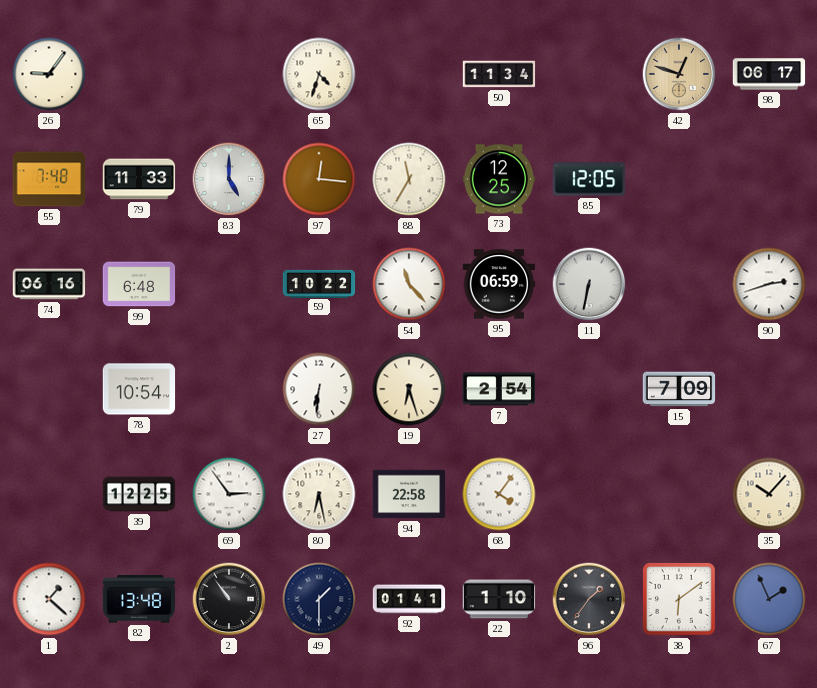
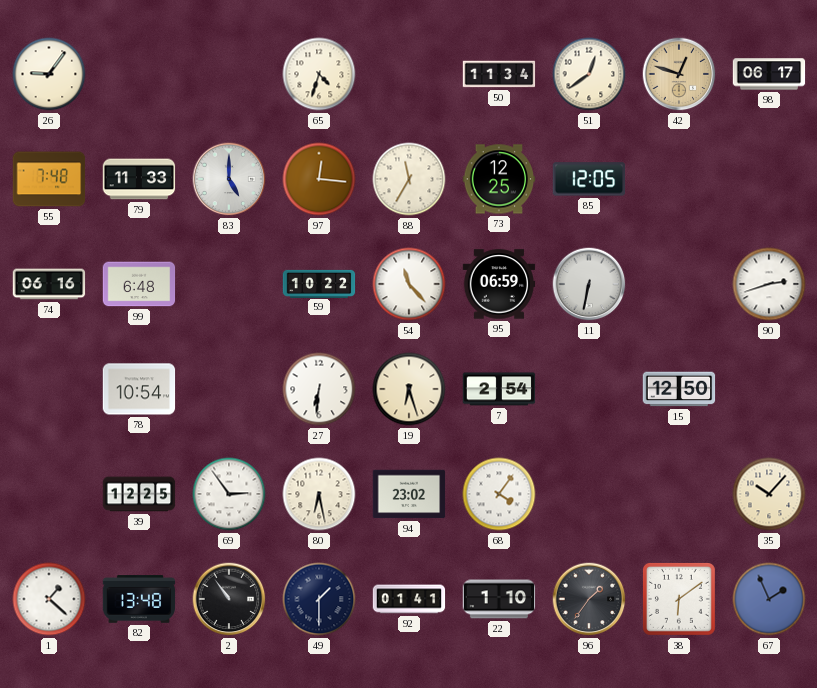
51: none -> 12:39 (589, 74)
15: 7:09 -> 12:50 (679, 389)
94: 22:58 -> 23:02 (409, 494)
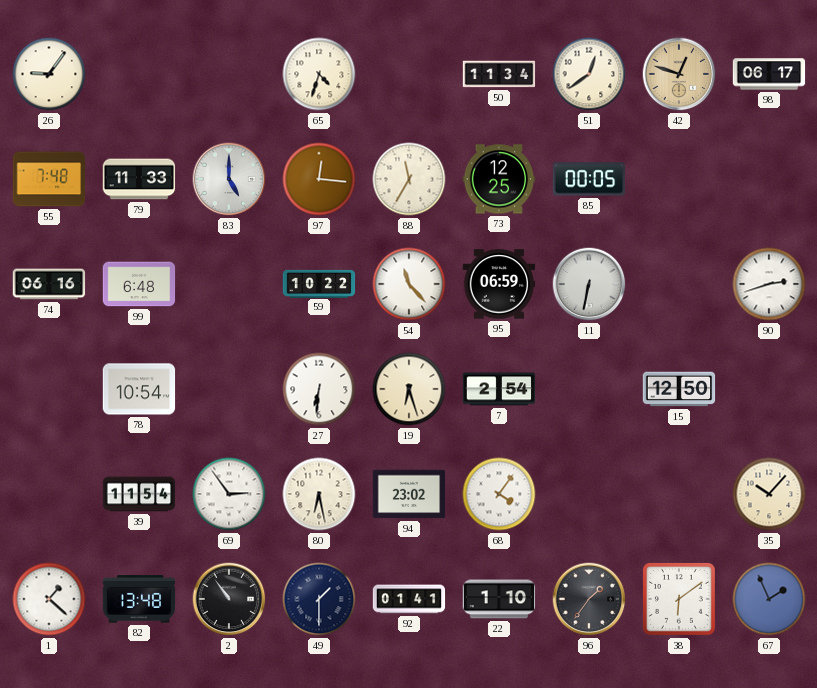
85: 12:05 -> 00:05 (589, 179)
39: 12:25 -> 11:54 (139, 494)
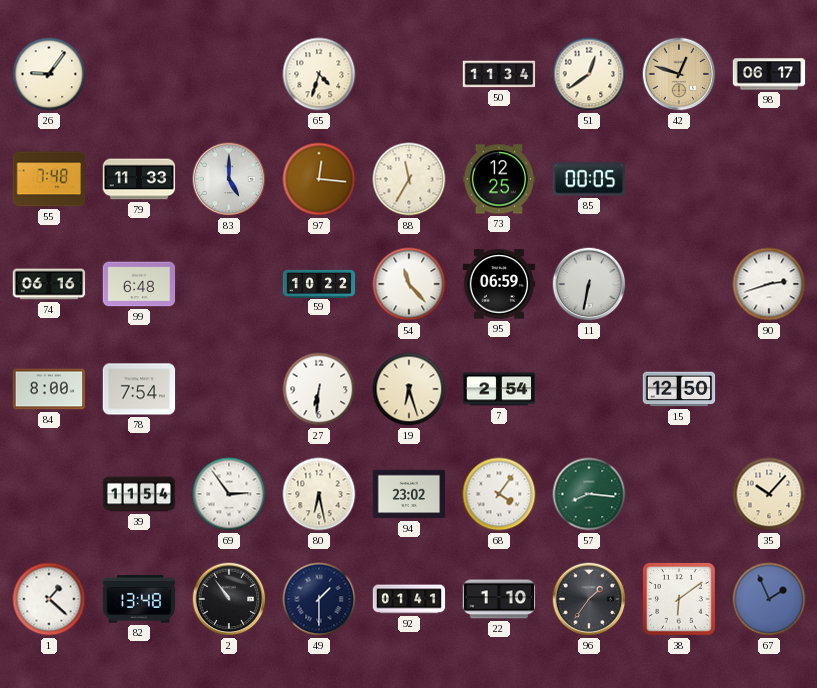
84: none -> 8:00 (49, 389)
78: 10:54 -> 7:54 (139, 389)
57: none -> 8:16 (589, 494)
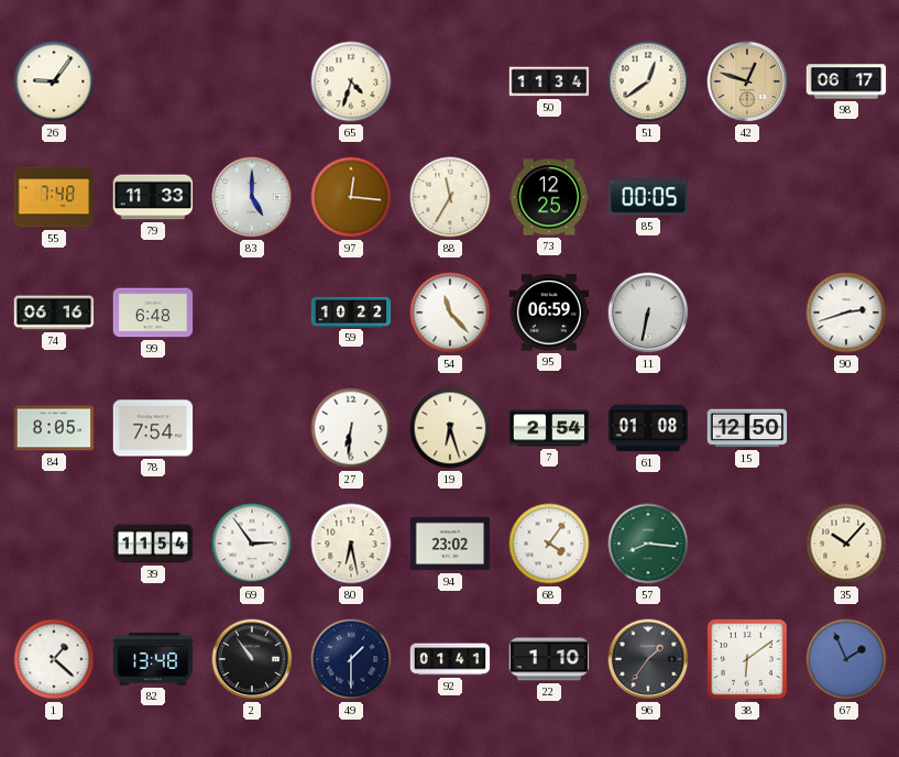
84: 8:00 -> 8:05 (54, 428)
61: none -> 01:08 (648, 428)
